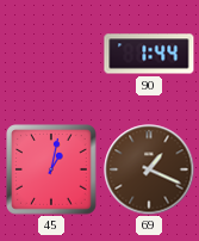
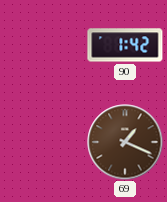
90: 1:44 -> 1:42 (125, 45)
45: 1:02 -> none (51, 169)
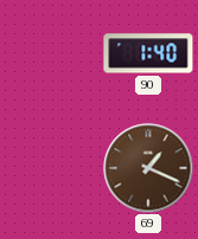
90: 1:42 -> 1:40 (148, 53)
